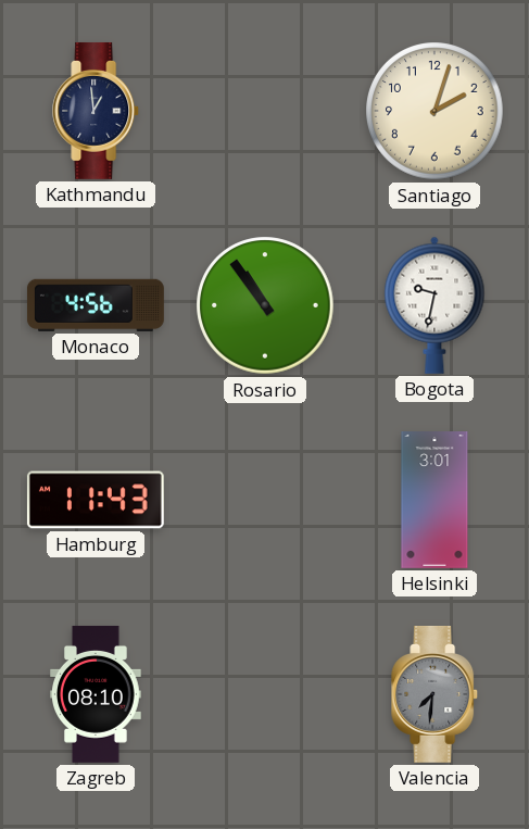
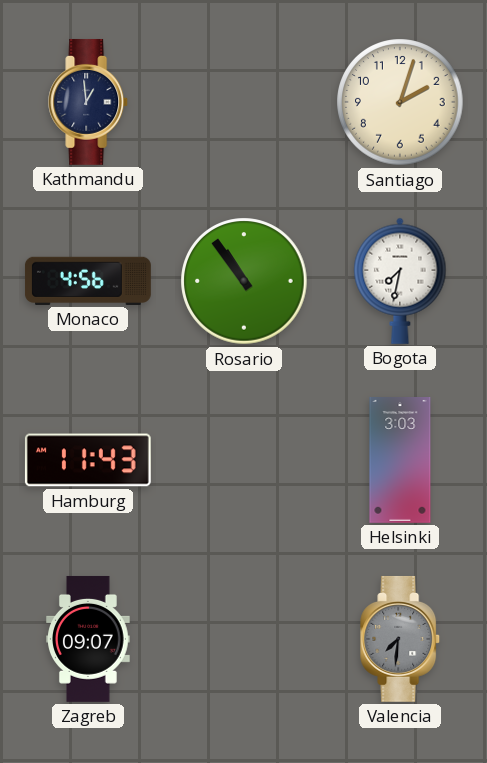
Bogota: 9:32 -> 7:32 (400, 281)
Helsinki: 3:01 -> 3:03 (400, 461)
Zagreb: 08:10 -> 09:07 (88, 639)
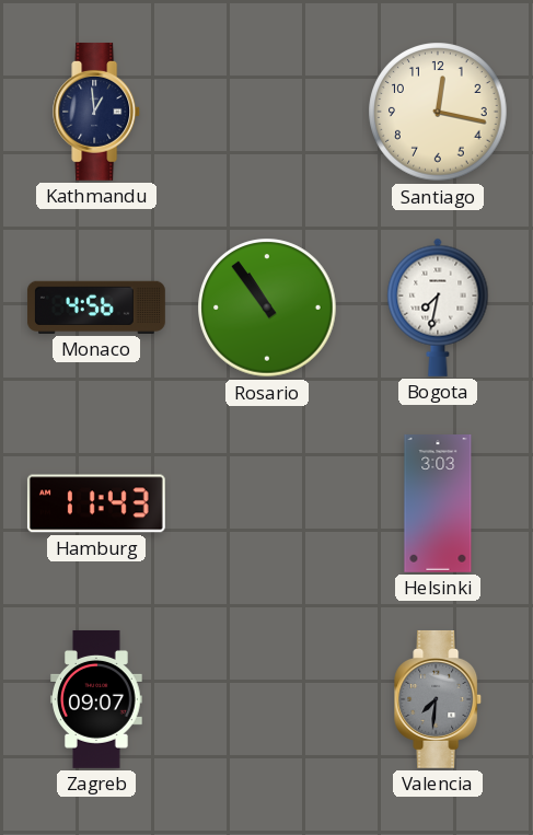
Santiago: 2:03 -> 12:17 (438, 112)
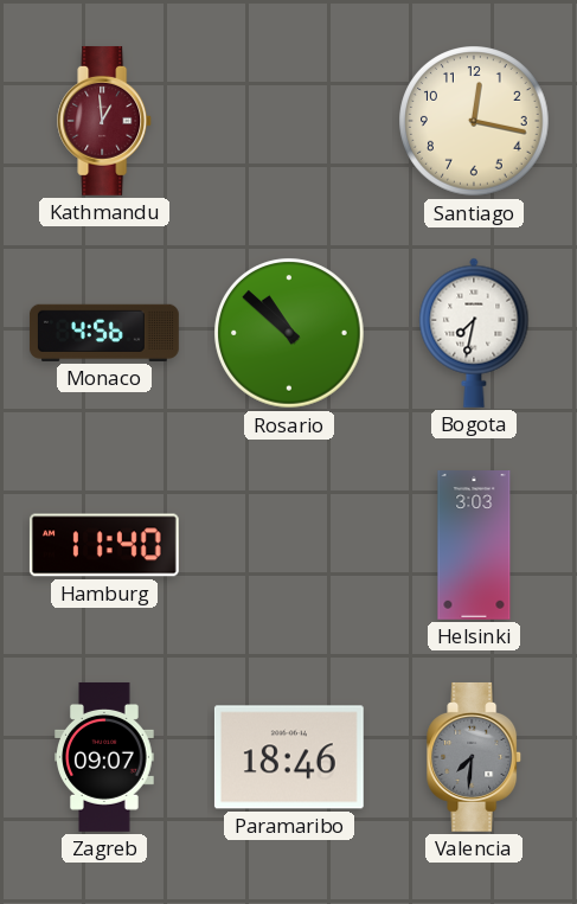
Kathmandu dial: navy -> burgundy (105, 121)
Rosario: 10:54 -> 10:52 (289, 333)
Hamburg: 11:43 -> 11:40 (104, 545)
Paramaribo: none -> 18:46 (289, 757)
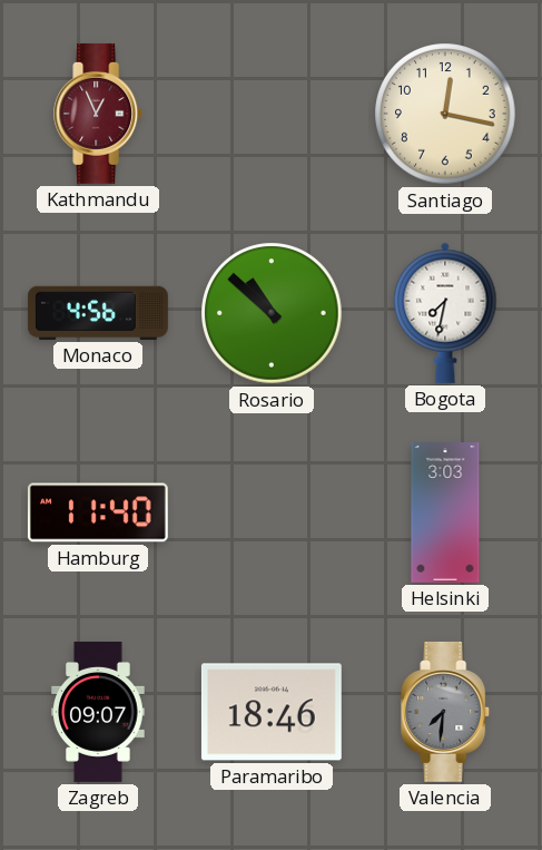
Kathmandu: 12:59 -> 12:56 (99, 114)
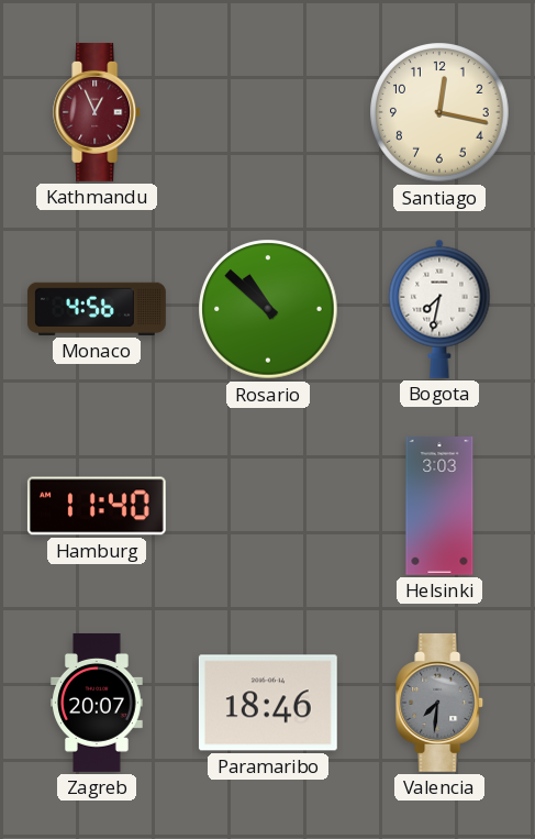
Zagreb: 09:07 -> 20:07 (97, 703)
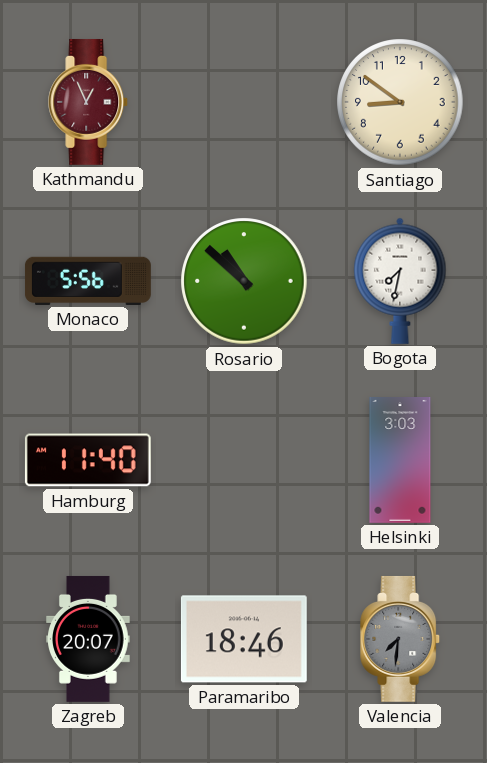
Santiago: 12:17 -> 8:51 (400, 102)
Monaco: 4:56 -> 5:56 (88, 281)
